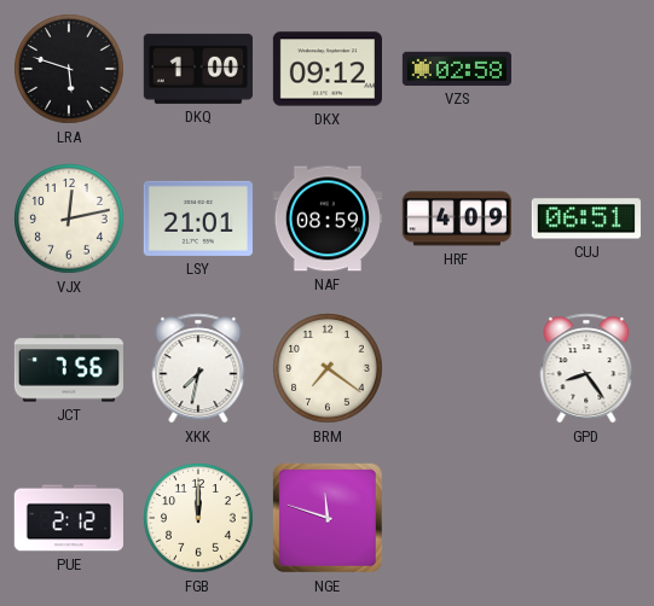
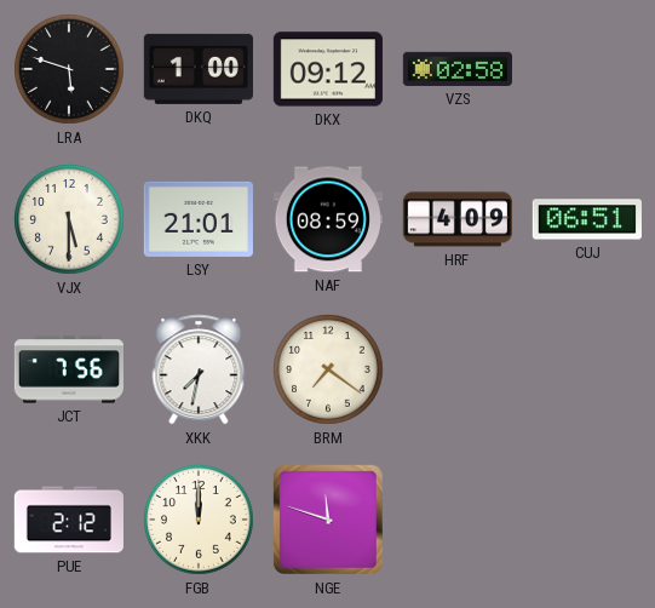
VJX: 12:13 -> 5:30 (69, 219)
GPD: 8:24 -> none (586, 368)
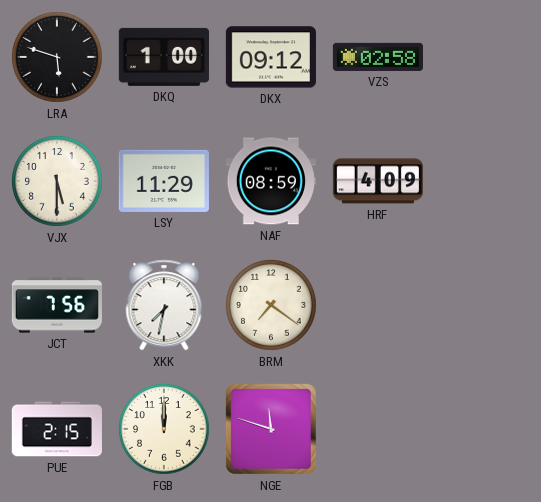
LSY: 21:01 -> 11:29 (164, 181)
CUJ: 06:51 -> none (587, 219)
PUE: 2:12 -> 2:15 (57, 429)
